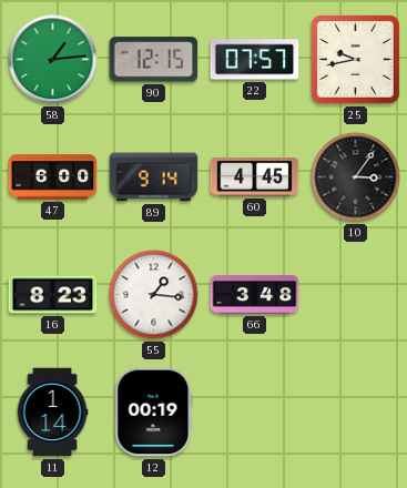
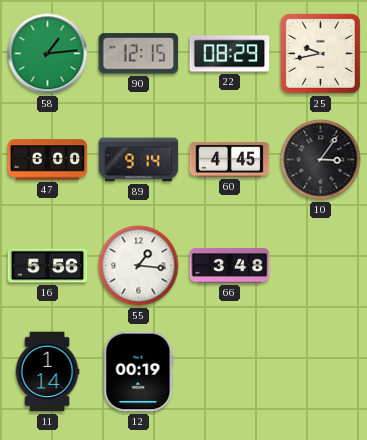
22: 07:57 -> 08:29 (230, 54)
16: 8:23 -> 5:56 (48, 266)
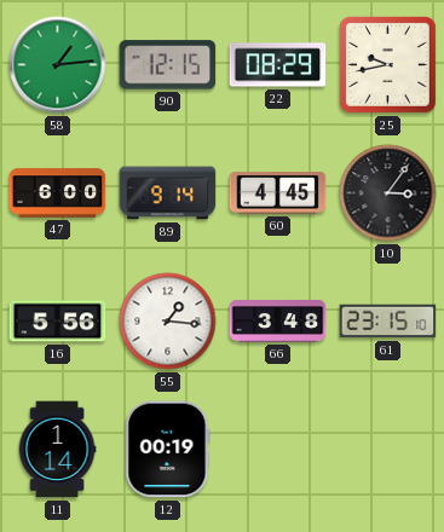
61: none -> 23:15 (388, 322)
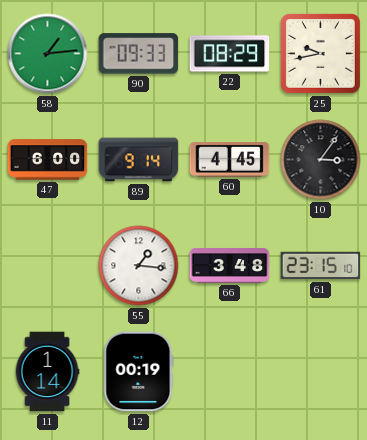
90: 12:15 -> 09:33 (139, 54)
16: 5:56 -> none (58, 322)
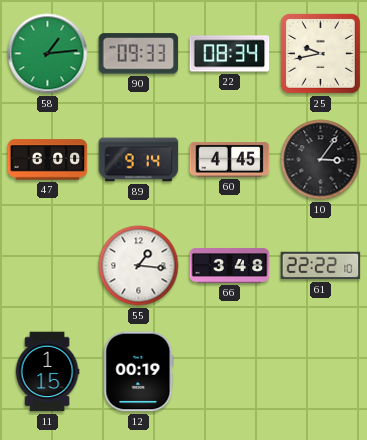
22: 08:29 -> 08:34 (230, 54)
61: 23:15 -> 22:22 (321, 266)
11: 1:14 -> 1:15 (47, 372)
